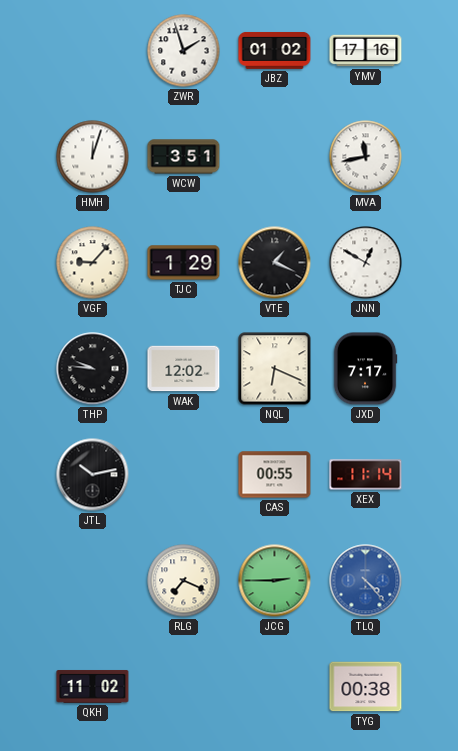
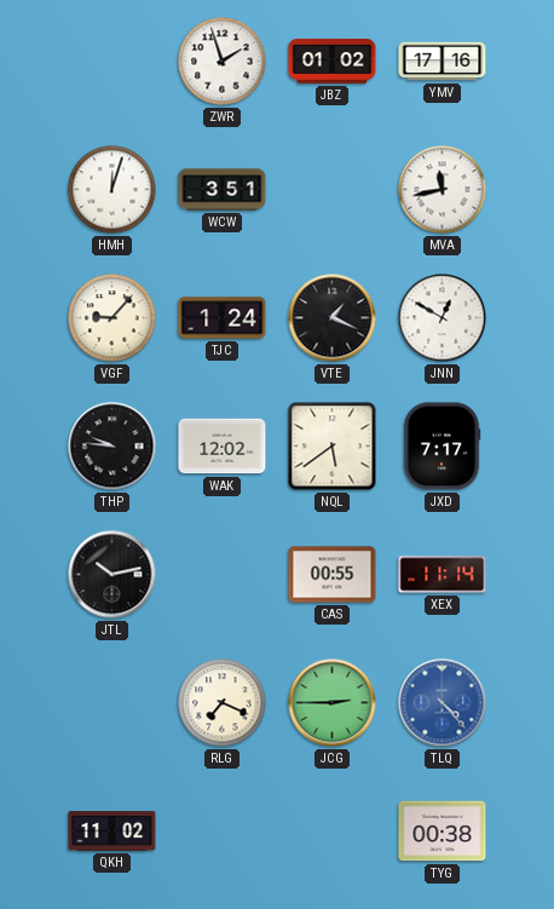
TJC: 1:29 -> 1:24 (223, 318)
NQL: 6:19 -> 5:39 (333, 447)
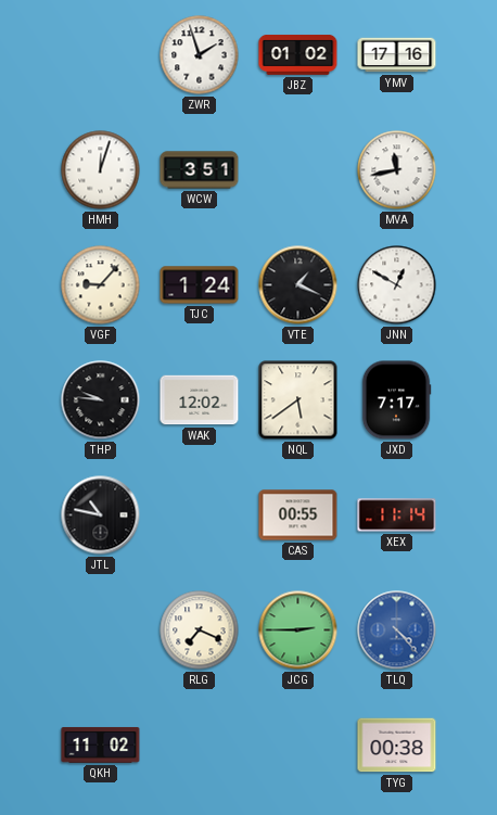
JTL: 10:13 -> 10:47 (101, 515)
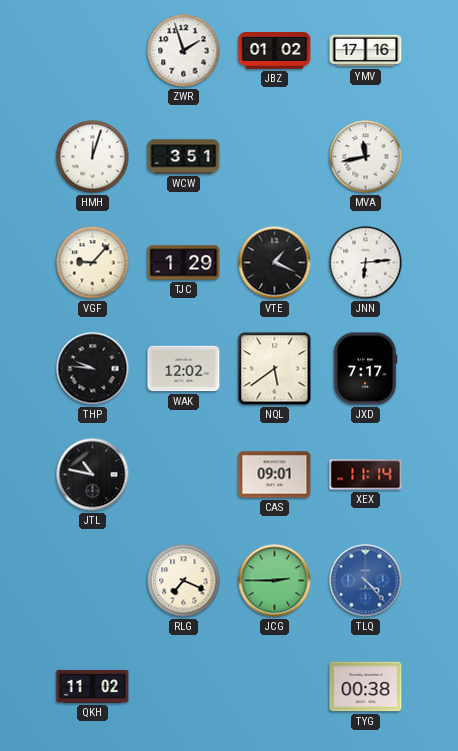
TJC: 1:24 -> 1:29 (184, 263)
JNN: 12:50 -> 6:14 (366, 263)
CAS: 00:55 -> 09:01 (275, 475)
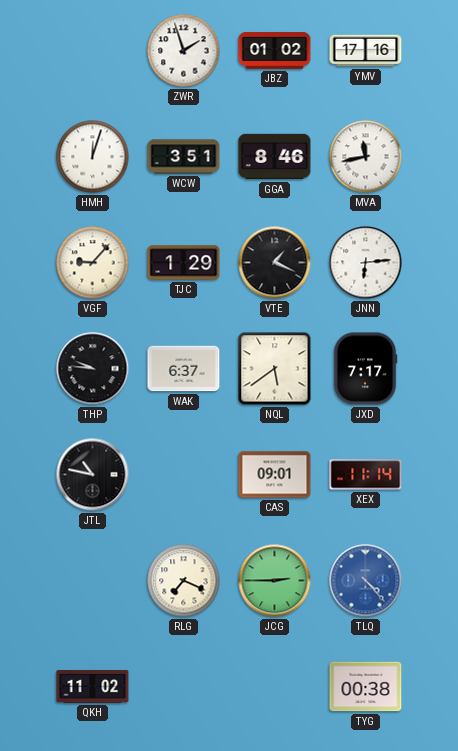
GGA: none -> 8:46 (275, 157)
WAK: 12:02 -> 6:37 (184, 369)
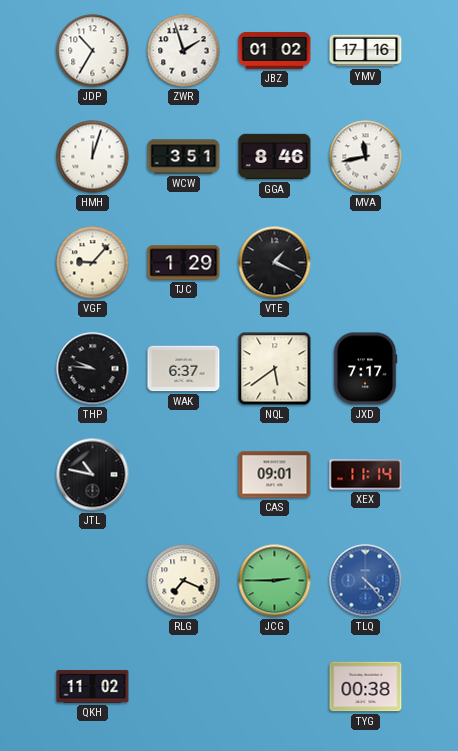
JDP: none -> 10:35 (93, 51)
JNN: 6:14 -> none (366, 263)
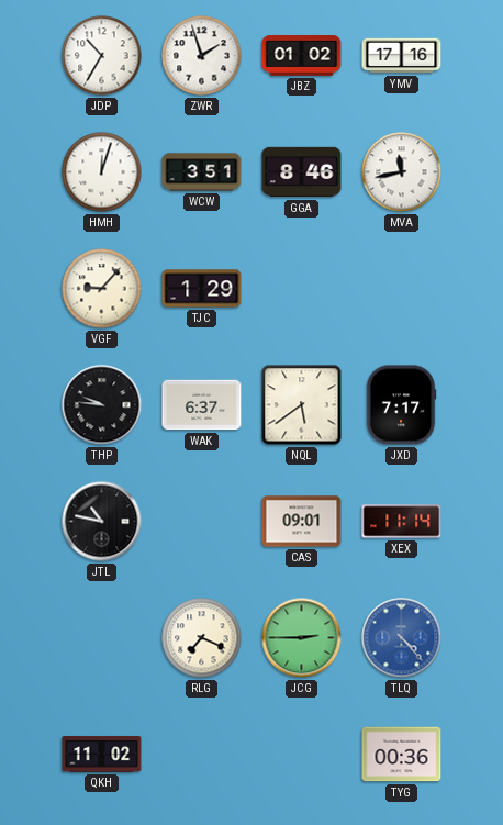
VTE: 1:19 -> none (275, 263)
TYG: 00:38 -> 00:36 (402, 755)
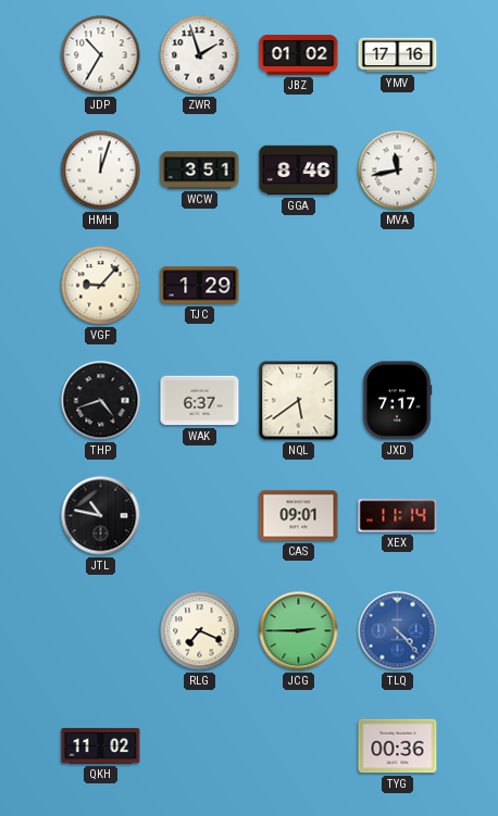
THP: 9:46 -> 4:42 (101, 401)
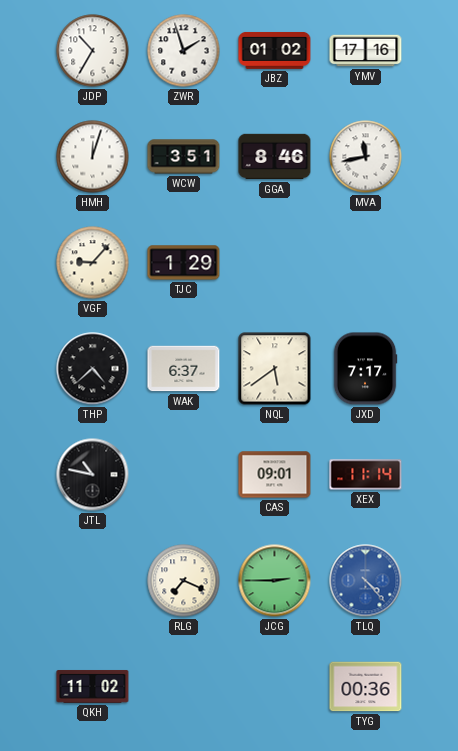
THP: 4:42 -> 4:38 (93, 369)
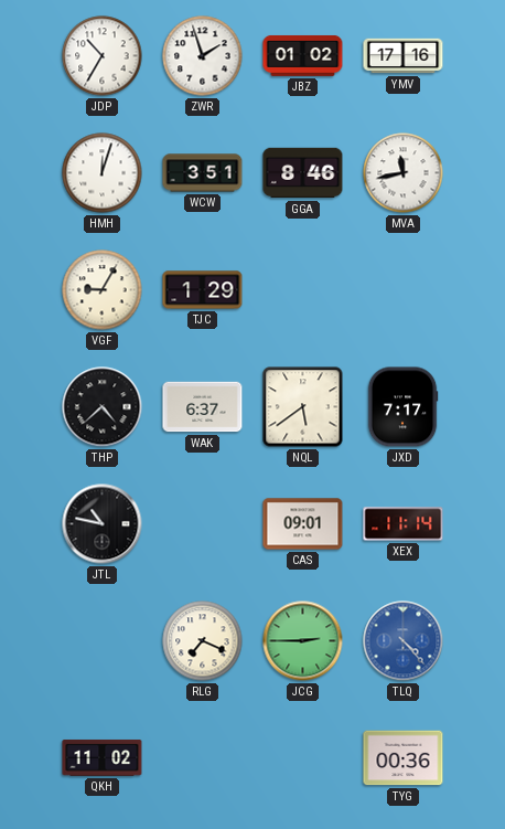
VGF: 9:07 -> 9:05 (103, 290)
